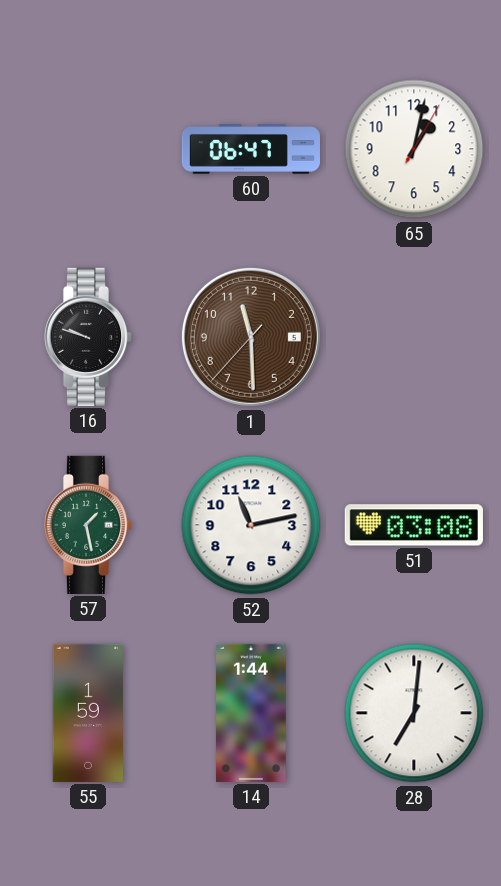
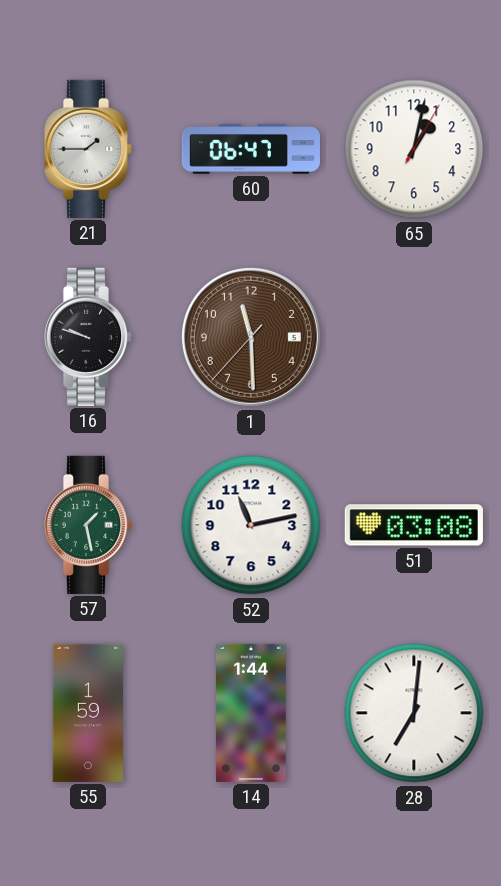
21: none -> 1:45 (88, 149)
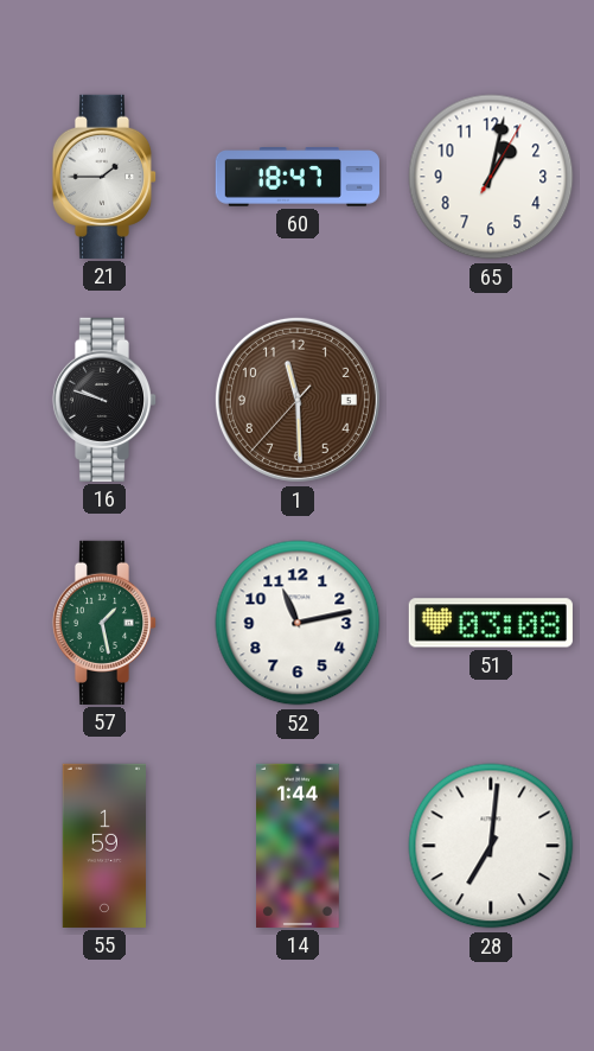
60: 06:47 -> 18:47 (298, 177)
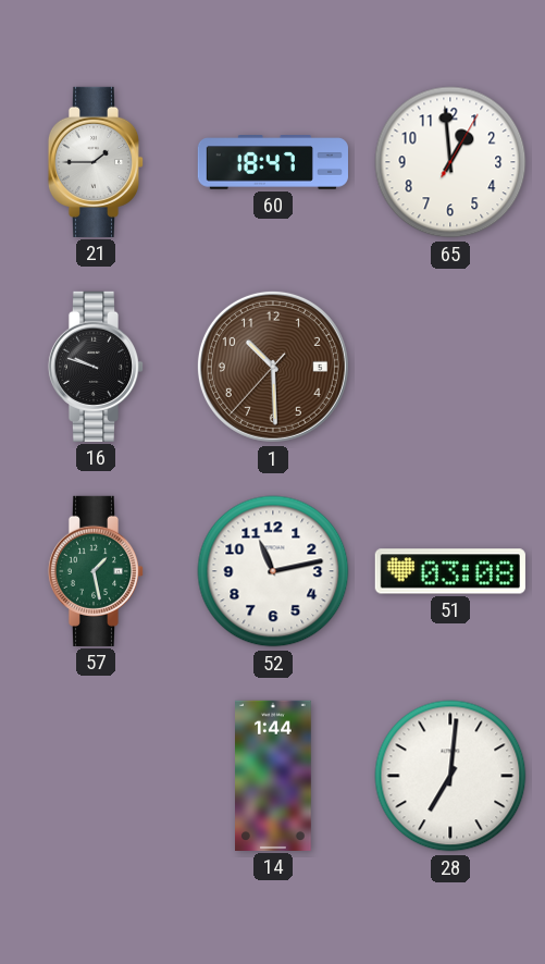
65: 1:02 -> 12:59 (450, 162)
1: 11:29 -> 10:29 (273, 367)
55: 1:59 -> none (104, 846)
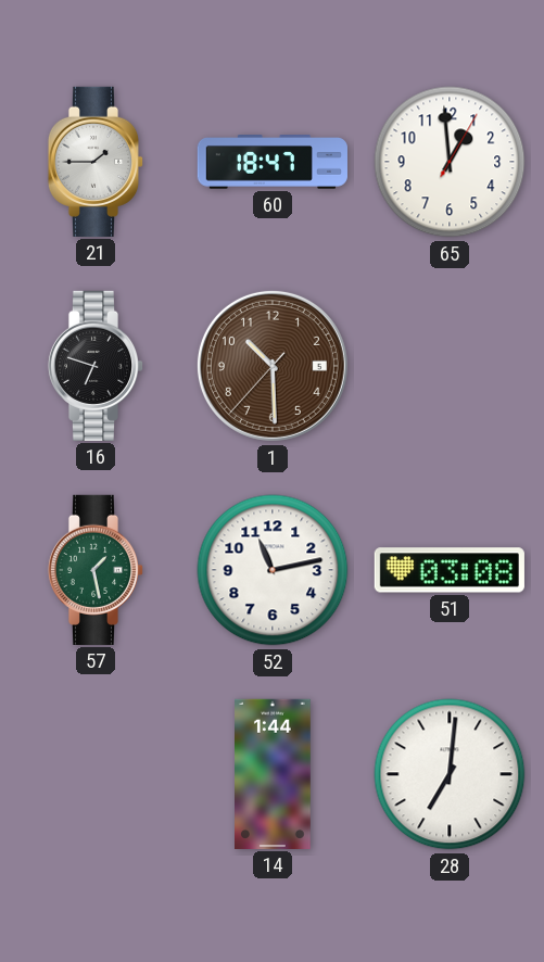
16: 9:48 -> 6:48 (96, 366)
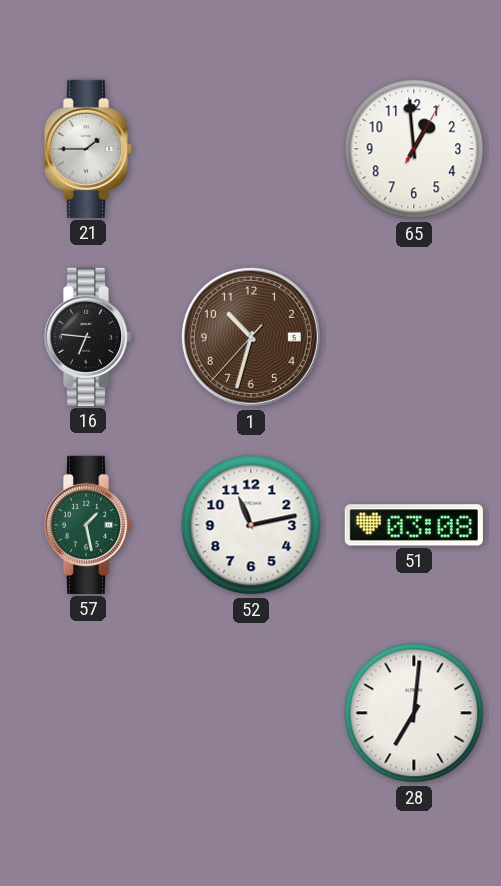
60: 18:47 -> none (273, 162)
16: 6:48 -> 6:46 (88, 337)
1: 10:29 -> 10:32 (251, 337)
14: 1:44 -> none (274, 774)
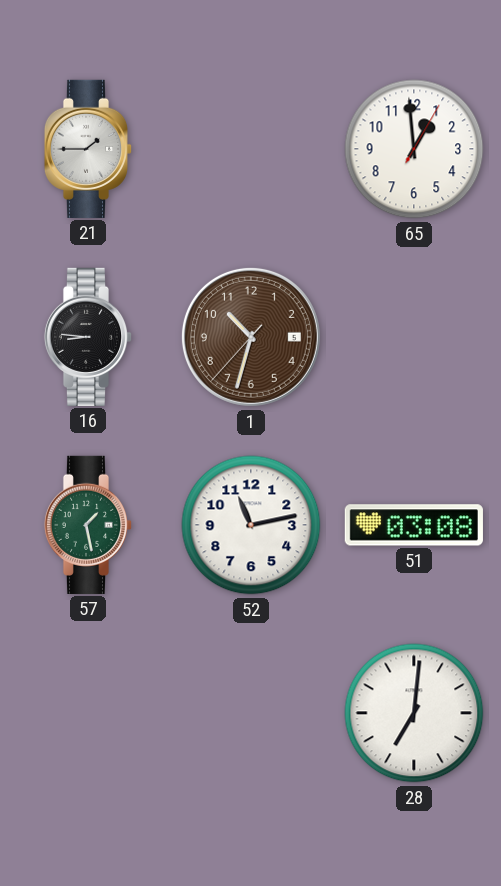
16: 6:46 -> 8:46 (88, 337)
